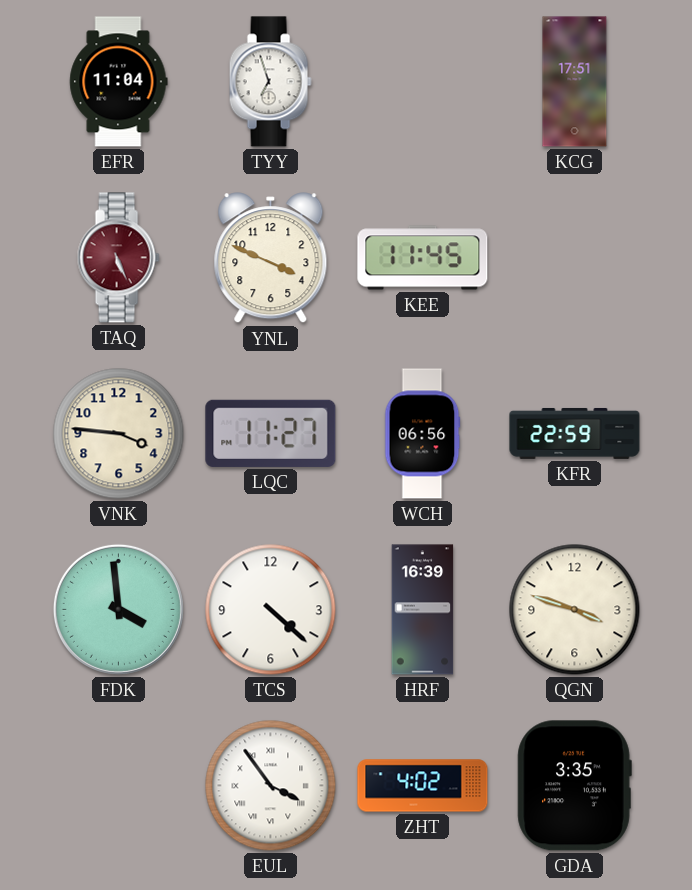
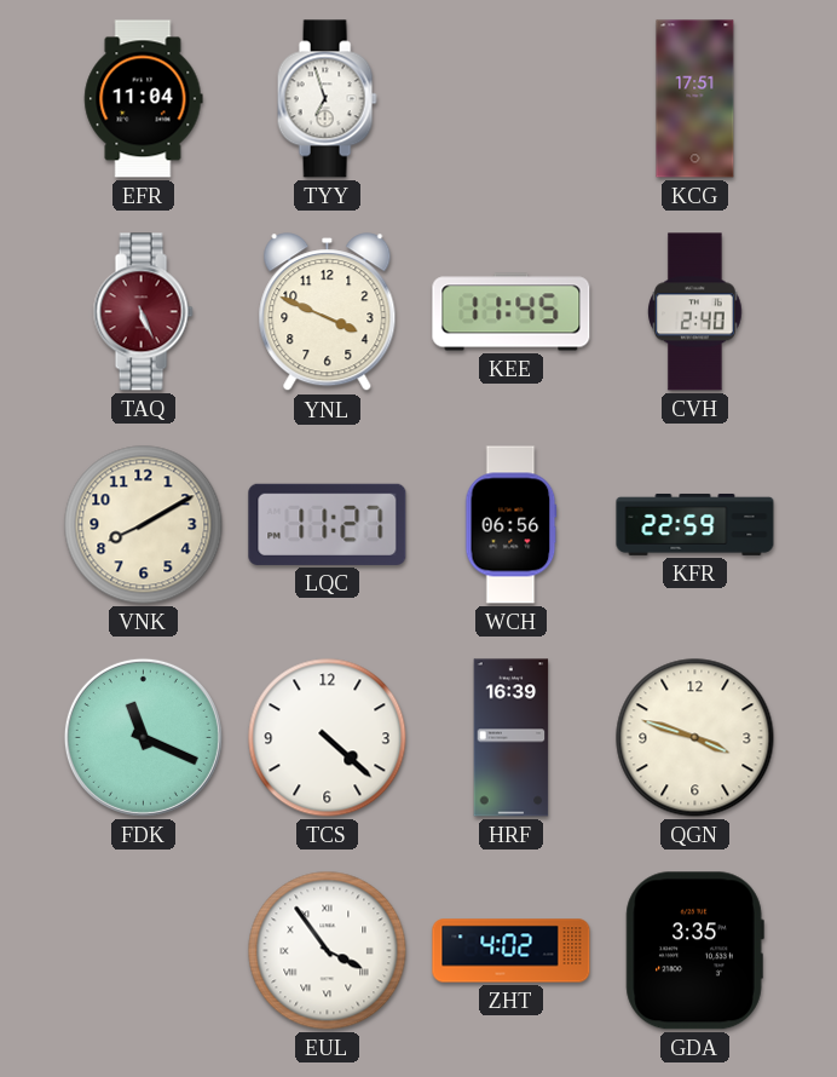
CVH: none -> 2:40 (695, 312)
VNK: 3:46 -> 8:10 (144, 525)
FDK: 3:59 -> 11:19 (143, 737)
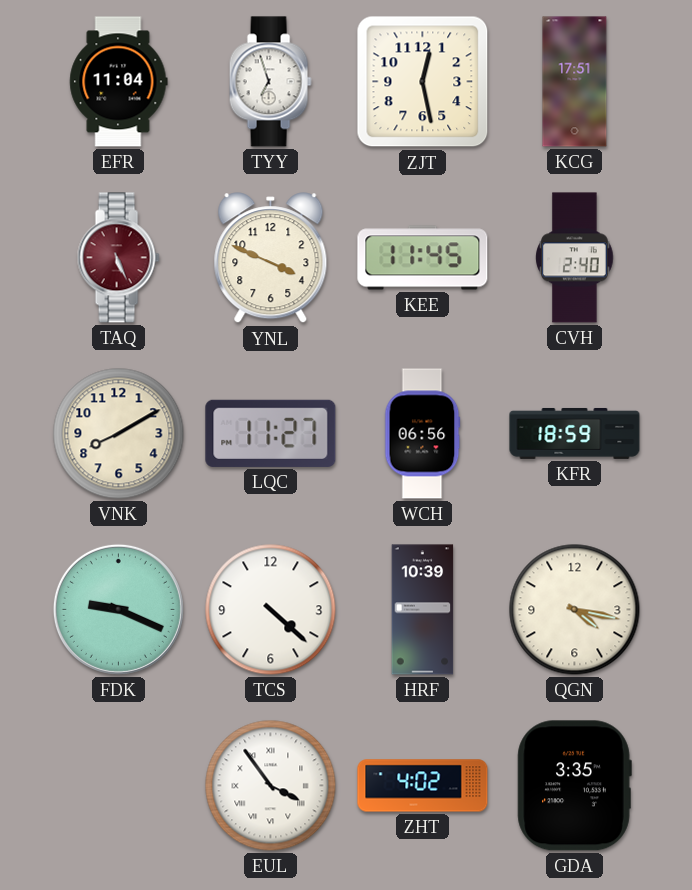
ZJT: none -> 12:28 (423, 82)
KFR: 22:59 -> 18:59 (575, 433)
FDK: 11:19 -> 9:19 (118, 609)
HRF: 16:39 -> 10:39 (423, 610)
QGN: 3:48 -> 4:17 (575, 610)
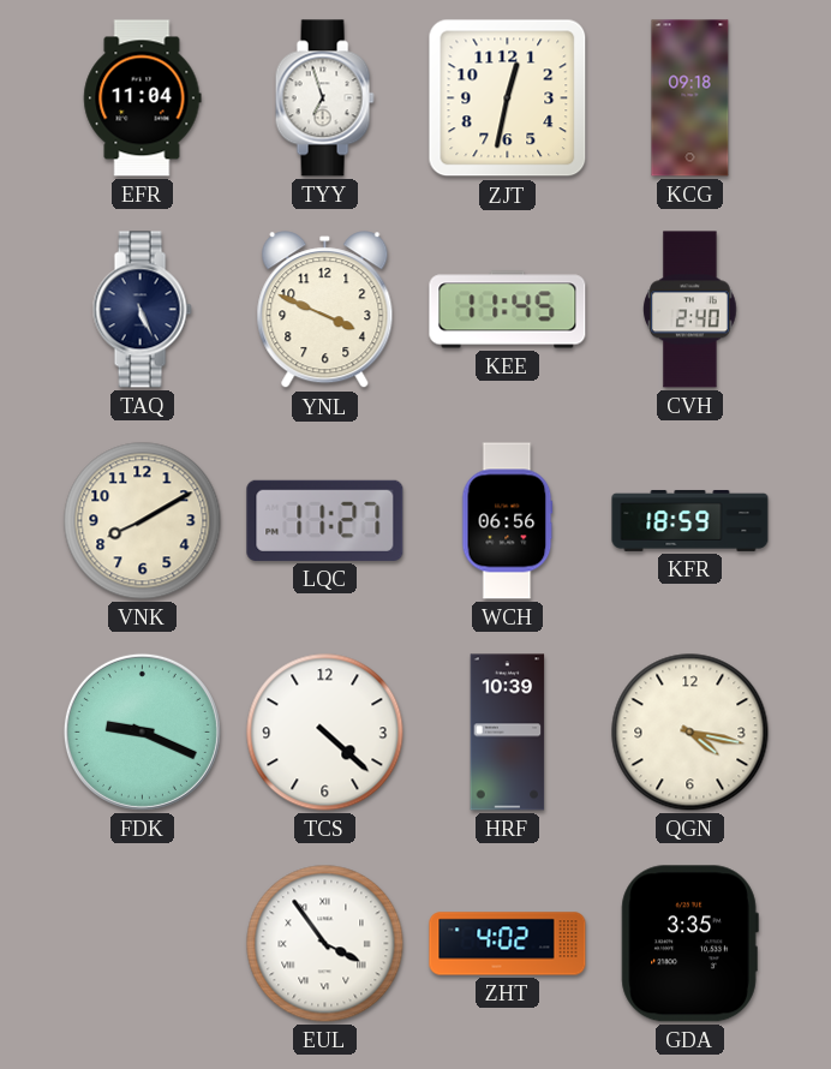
ZJT: 12:28 -> 12:32 (508, 98)
KCG: 17:51 -> 09:18 (690, 98)
TAQ dial: burgundy -> navy (142, 310)
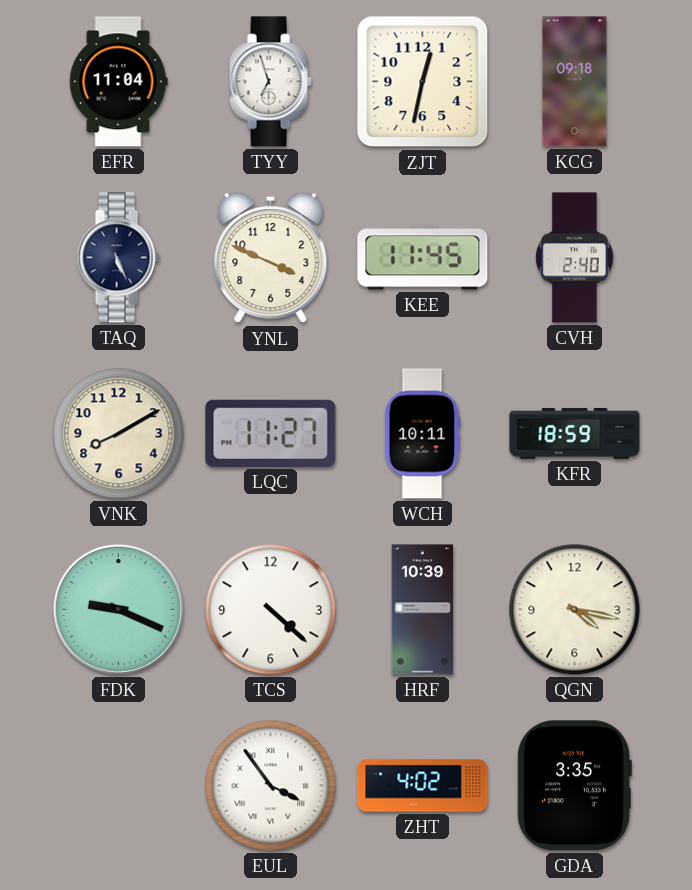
WCH: 06:56 -> 10:11 (423, 434)
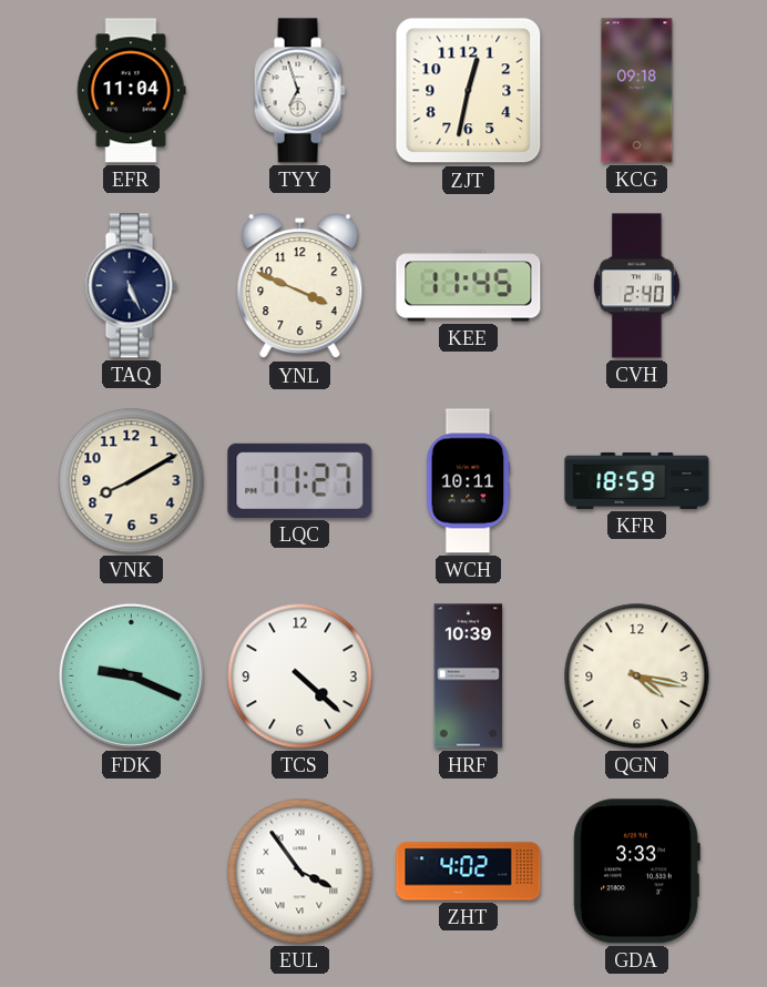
GDA: 3:35 -> 3:33 (636, 872)
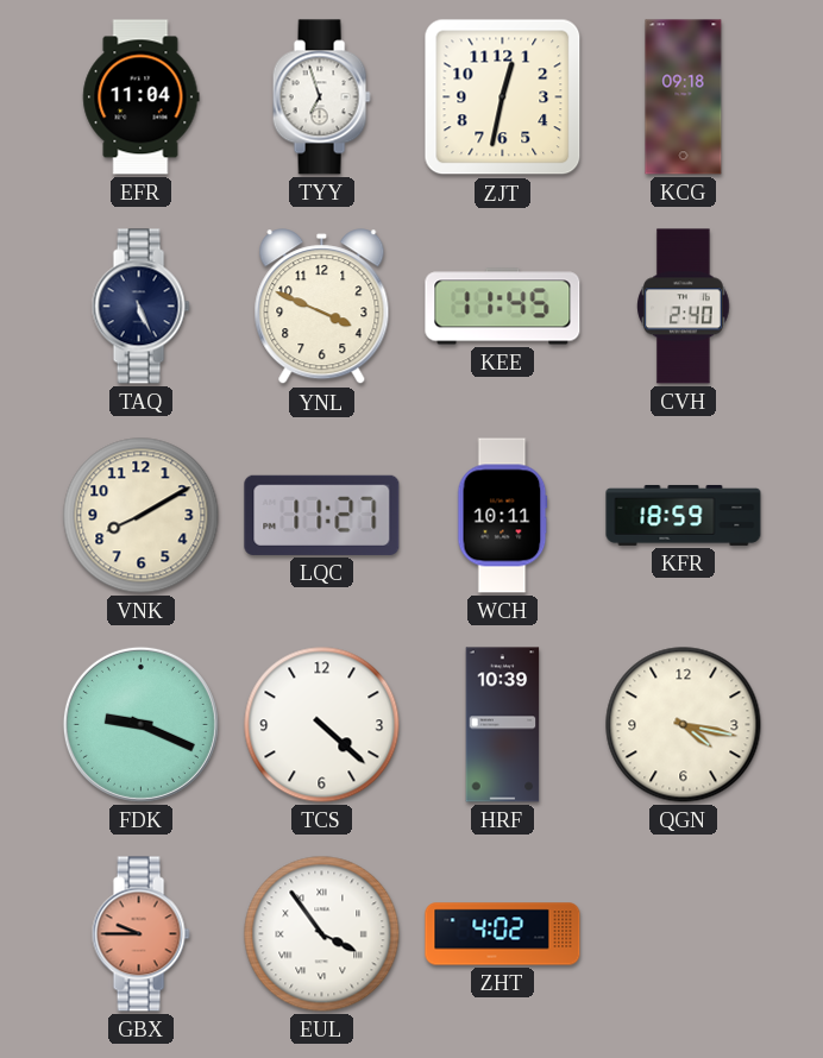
GBX: none -> 9:45 (140, 934)
GDA: 3:33 -> none (636, 872)
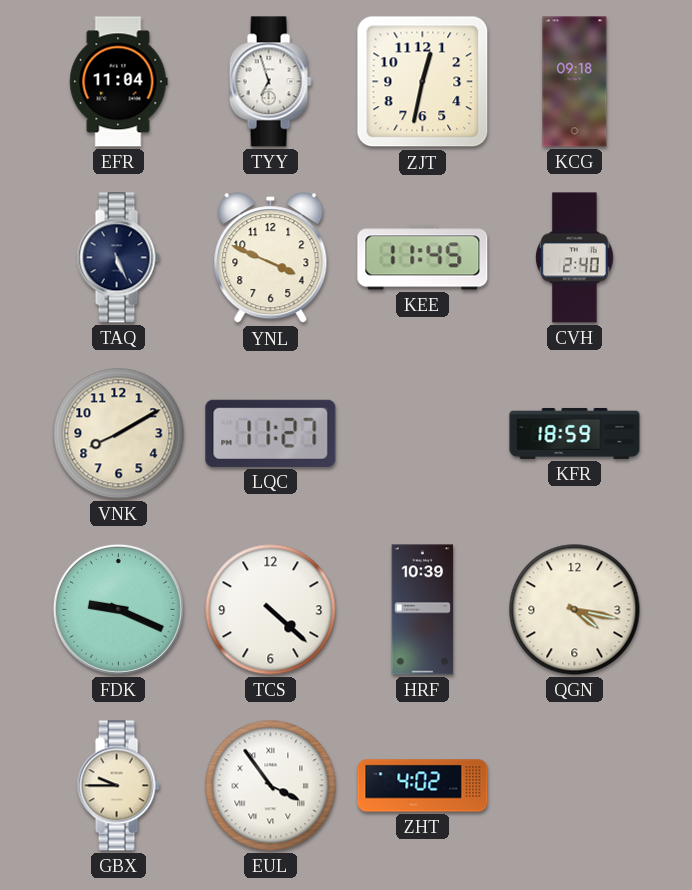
WCH: 10:11 -> none (503, 516)
GBX dial: salmon -> cream (118, 786)
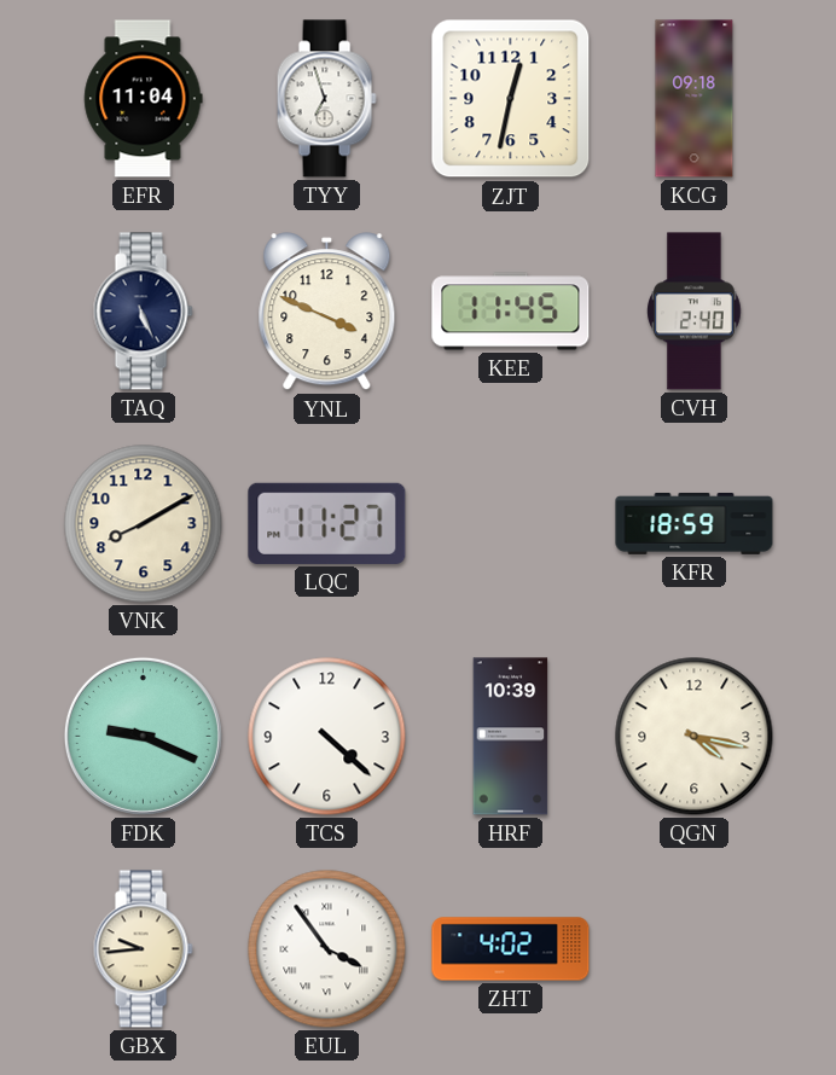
GBX: 9:45 -> 9:44 (143, 949)
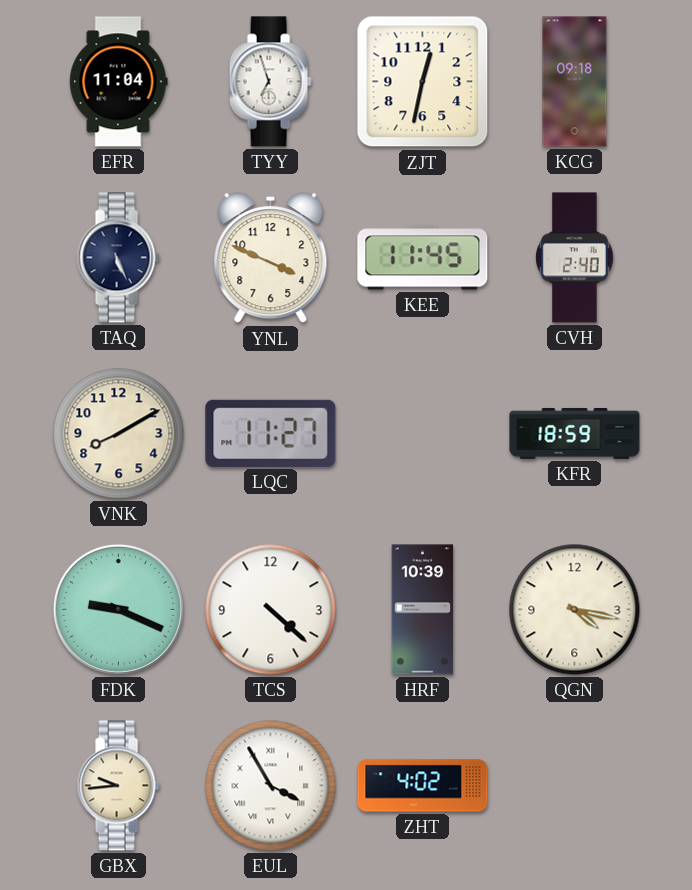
EUL: 3:54 -> 3:55 (271, 786)
